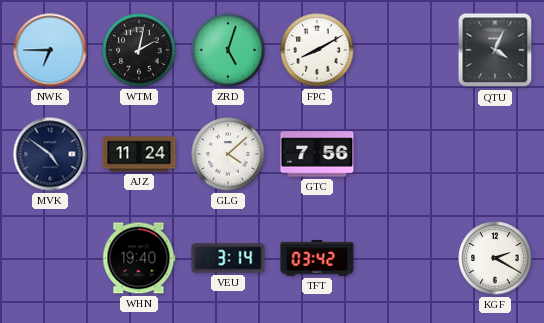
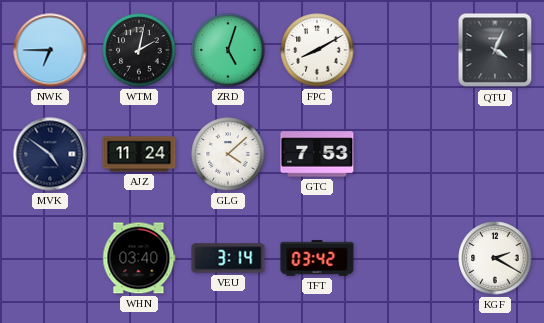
GTC: 7:56 -> 7:53 (317, 154)
WHN: 19:40 -> 03:40 (139, 258)
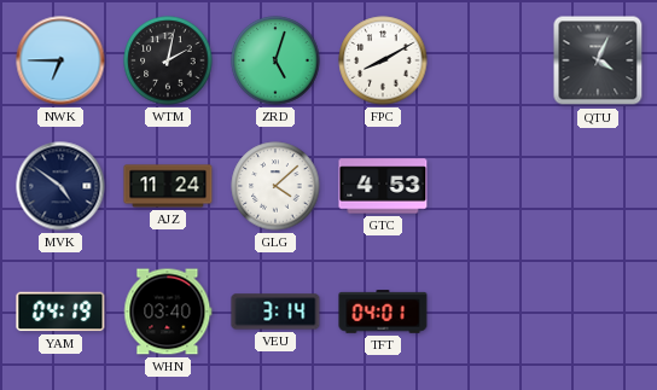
GTC: 7:53 -> 4:53 (383, 186)
YAM: none -> 04:19 (60, 312)
TFT: 03:42 -> 04:01 (383, 312)
KGF: 2:20 -> none (495, 258)
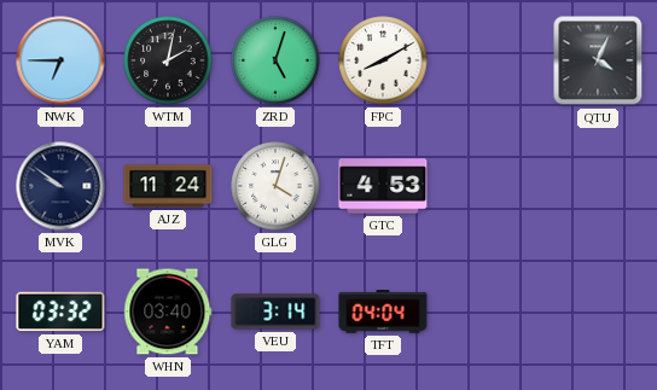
MVK: 4:51 -> 9:51 (60, 186)
GLG: 4:08 -> 4:03 (275, 186)
YAM: 04:19 -> 03:32 (60, 312)
TFT: 04:01 -> 04:04 (383, 312)
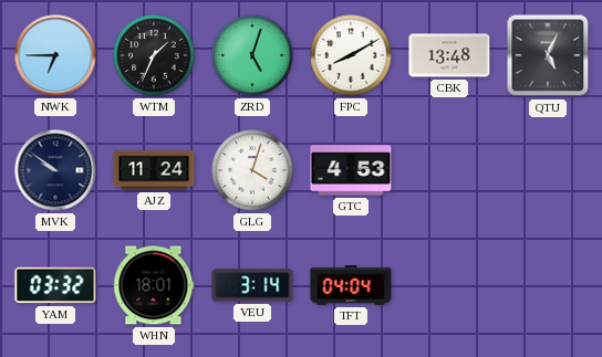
WTM: 2:02 -> 1:34 (154, 55)
CBK: none -> 13:48 (449, 55)
QTU: 4:04 -> 5:04 (548, 55)
WHN: 03:40 -> 18:01 (154, 285)
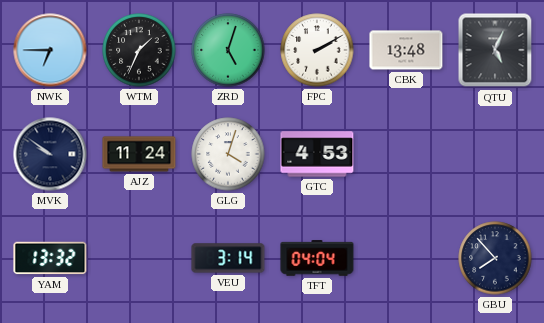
FPC: 8:10 -> 2:10 (317, 50)
YAM: 03:32 -> 13:32 (50, 258)
WHN: 18:01 -> none (154, 285)
GBU: none -> 7:53 (495, 258)
